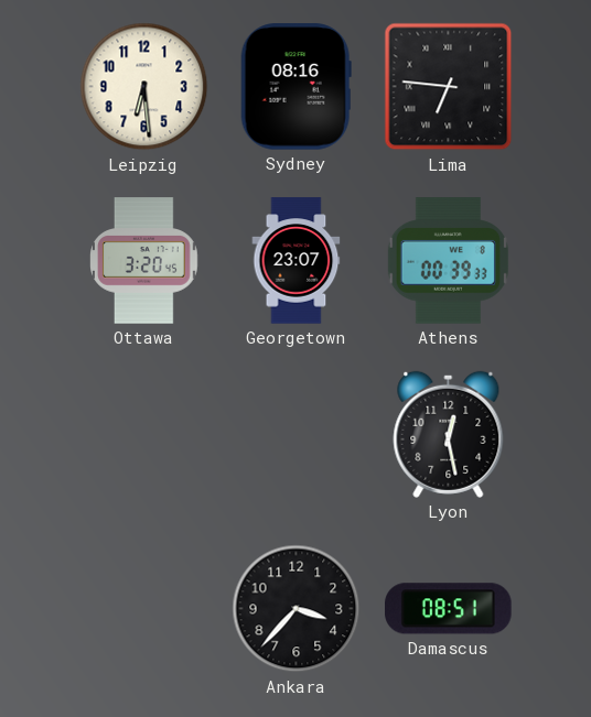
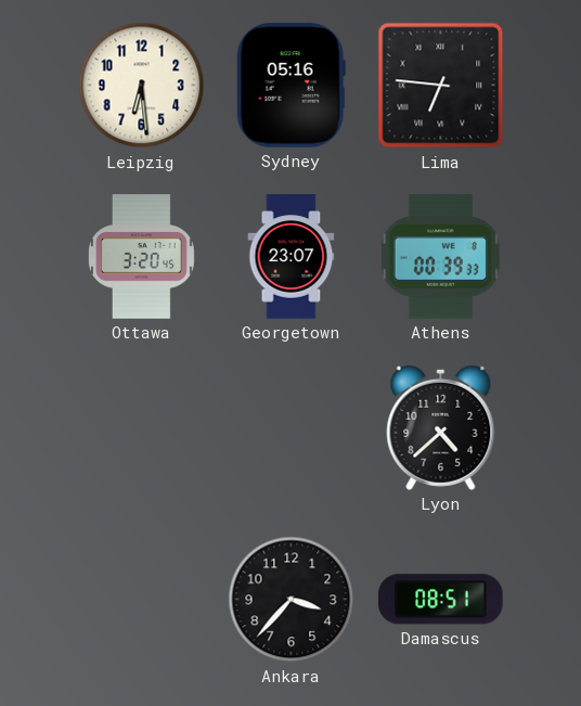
Sydney: 08:16 -> 05:16 (290, 86)
Lyon: 12:28 -> 4:38 (441, 427)
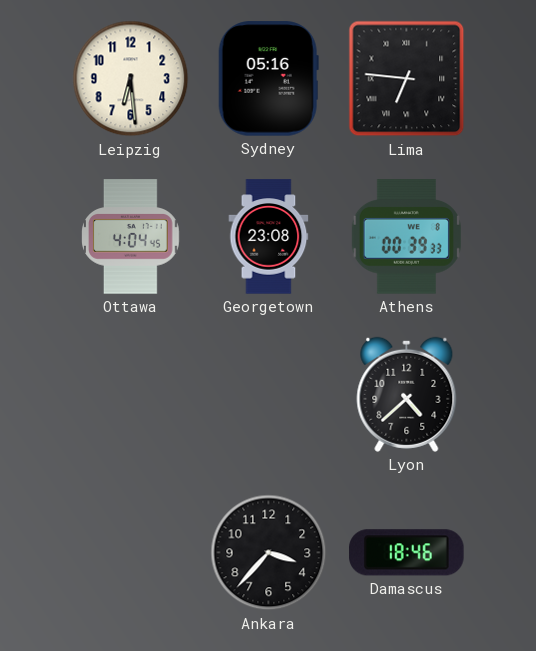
Ottawa: 3:20 -> 4:04 (131, 237)
Georgetown: 23:07 -> 23:08 (269, 237)
Damascus: 08:51 -> 18:46 (407, 553)
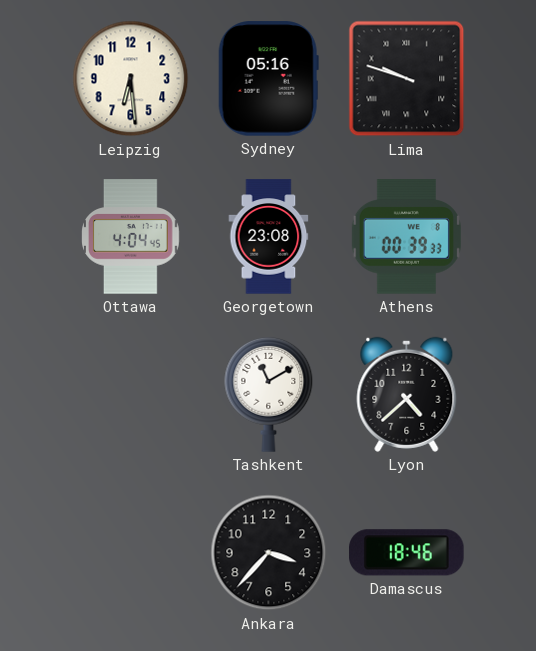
Lima: 6:46 -> 9:48 (407, 79)
Tashkent: none -> 11:10 (269, 394)
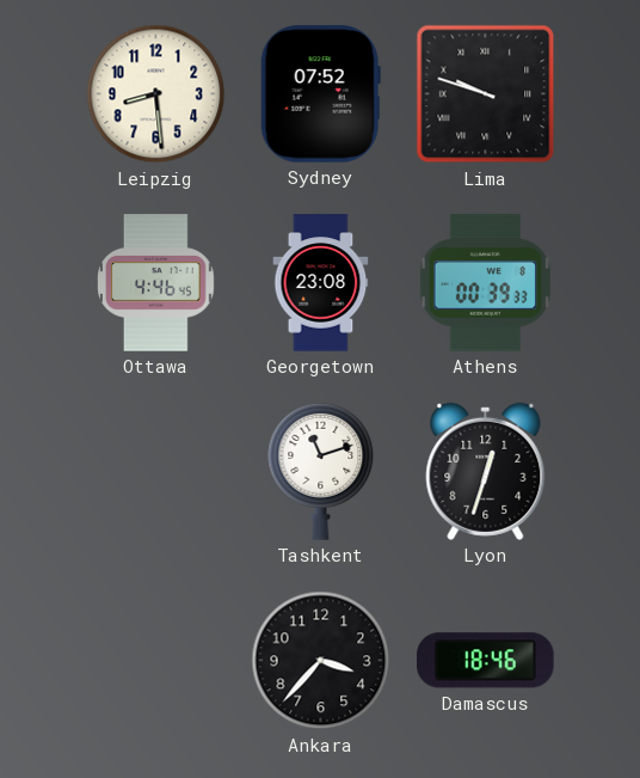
Leipzig: 6:29 -> 8:29 (156, 94)
Sydney: 05:16 -> 07:52 (320, 94)
Ottawa: 4:04 -> 4:46 (156, 283)
Tashkent: 11:10 -> 11:12 (321, 471)
Lyon: 4:38 -> 12:33 (486, 471)
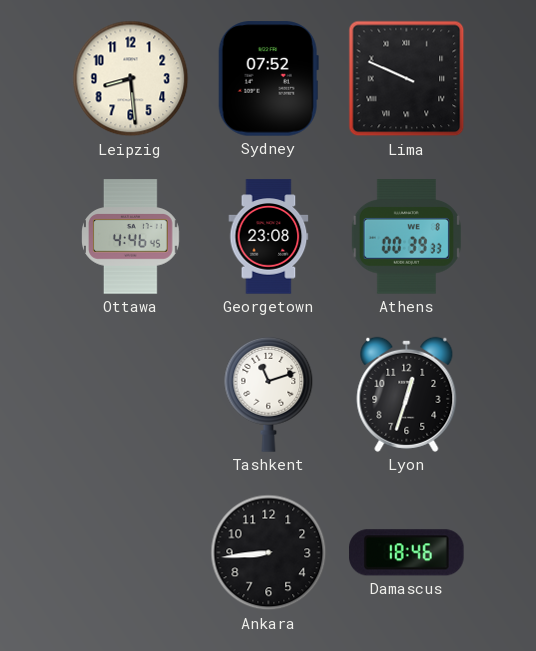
Lima: 9:48 -> 9:49 (407, 79)
Ankara: 3:37 -> 8:44 (269, 553)
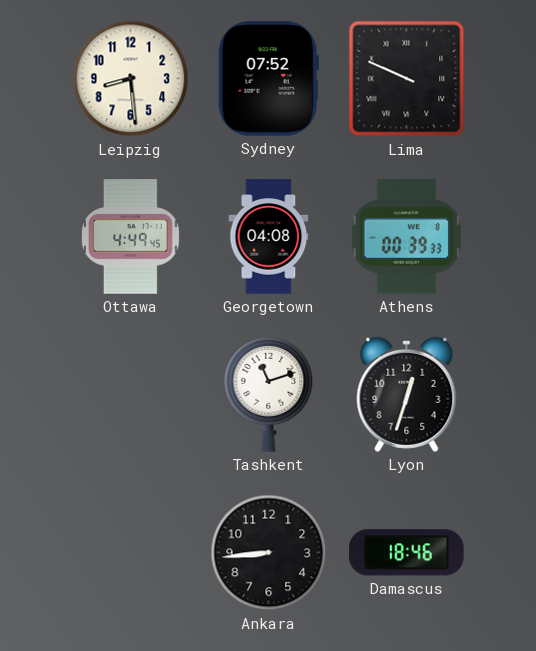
Ottawa: 4:46 -> 4:49 (131, 237)
Georgetown: 23:08 -> 04:08 (269, 237)
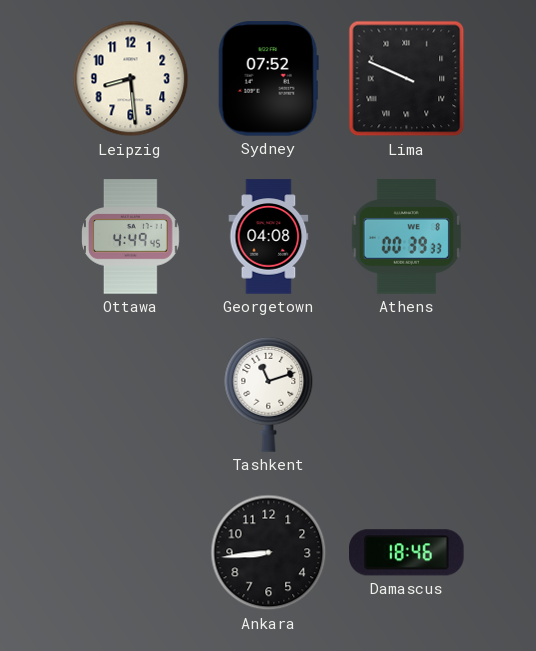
Lyon: 12:33 -> none (407, 394)
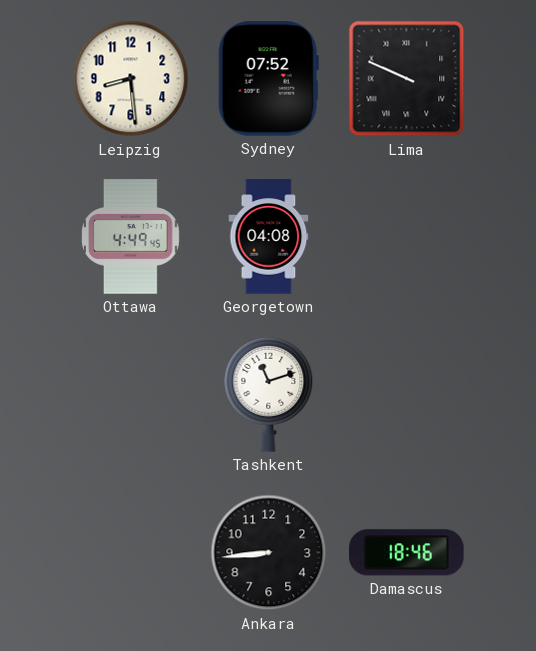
Athens: 00:39 -> none (406, 237)
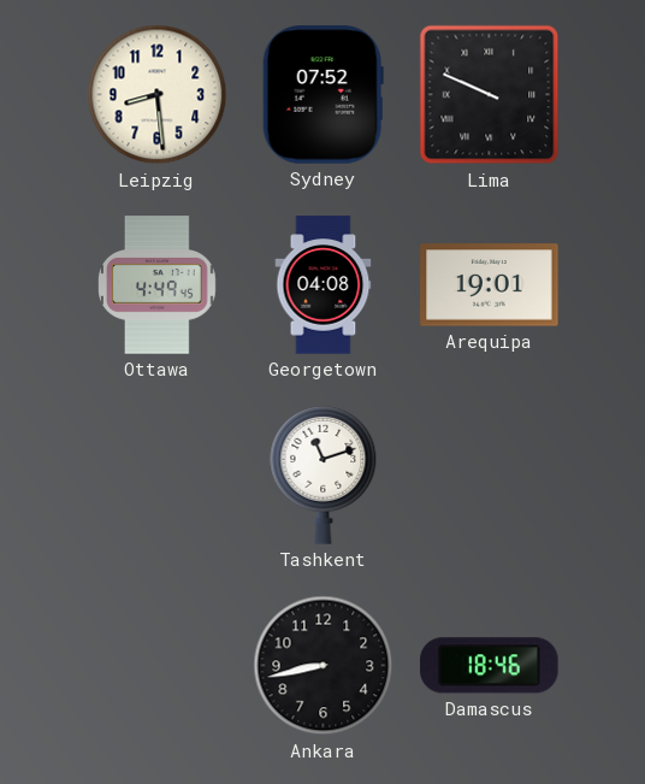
Arequipa: none -> 19:01 (490, 285)
Ankara: 8:44 -> 8:43 (324, 666)
